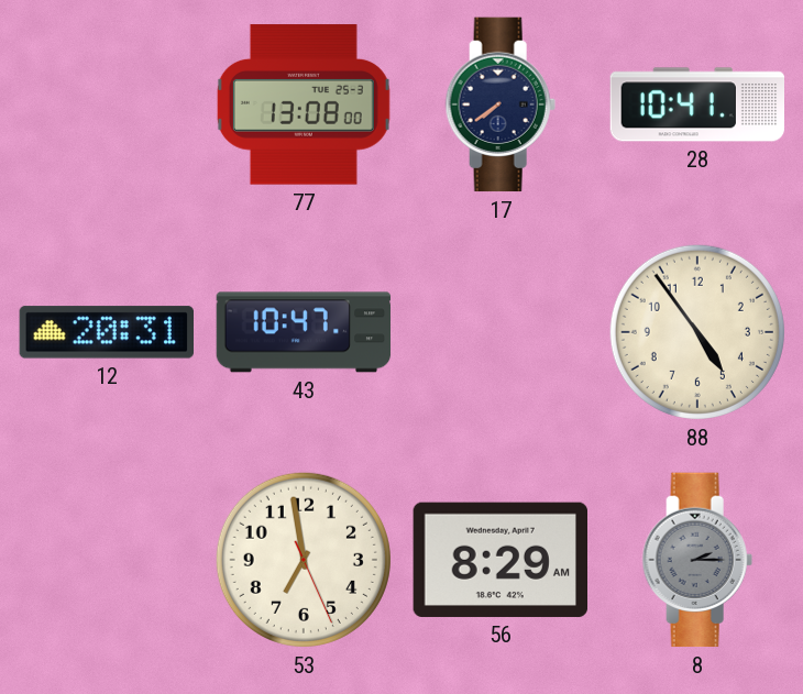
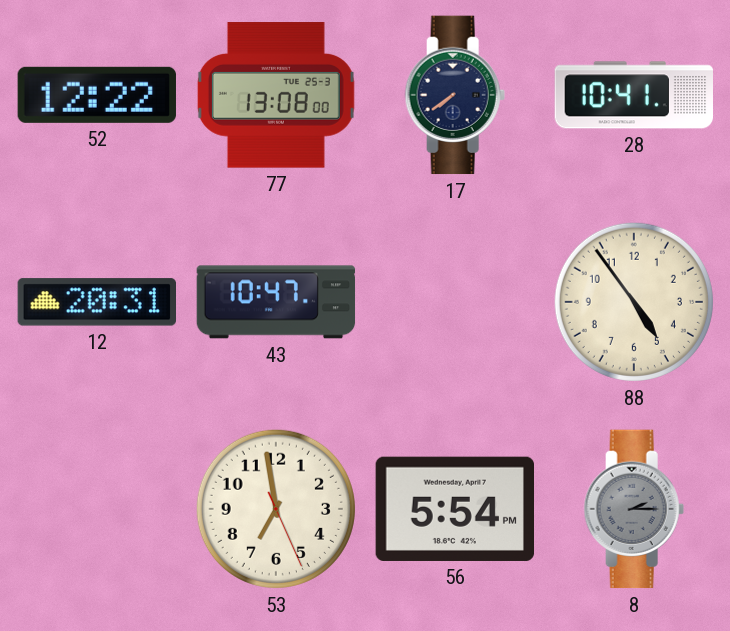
52: none -> 12:22 (97, 95)
56: 8:29 -> 5:54 (454, 509)
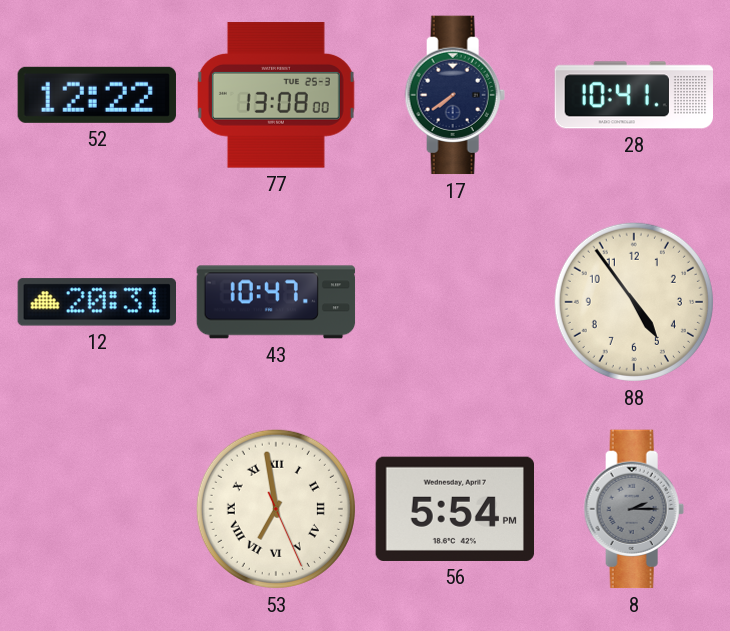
53 numerals: Arabic -> Roman (276, 509)
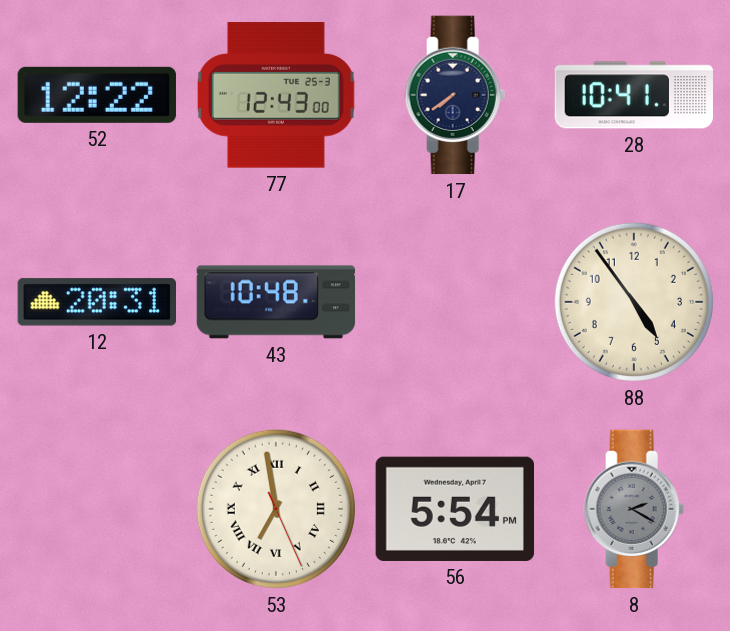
77: 13:08 -> 12:43 (276, 95)
43: 10:47 -> 10:48 (276, 302)
8: 2:15 -> 2:20 (634, 509)
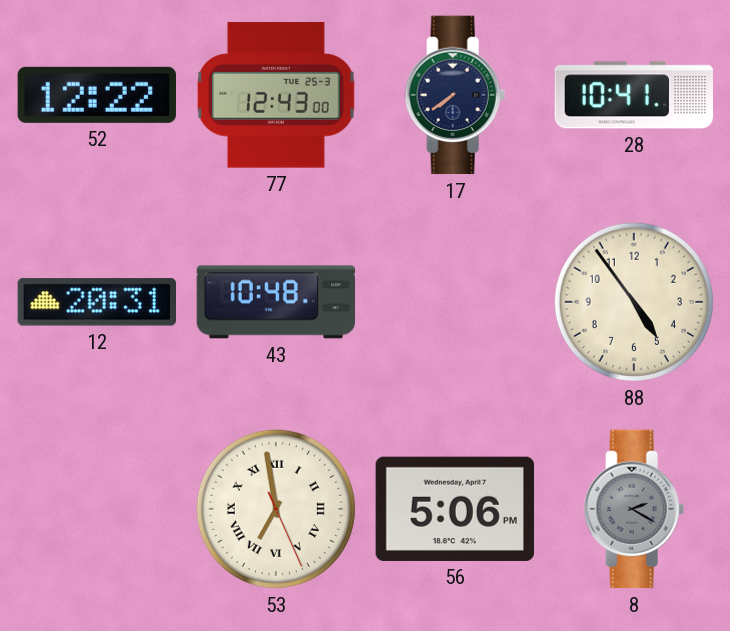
56: 5:54 -> 5:06 (454, 509)
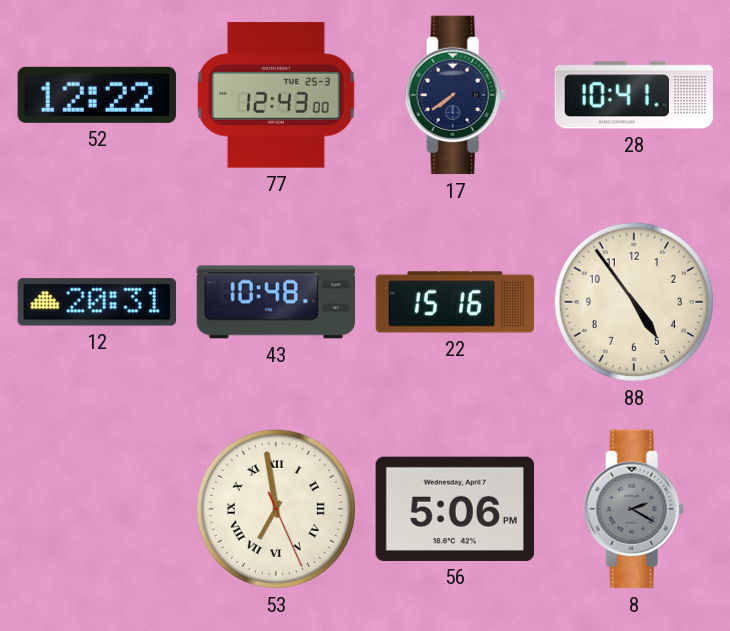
22: none -> 15:16 (455, 302)
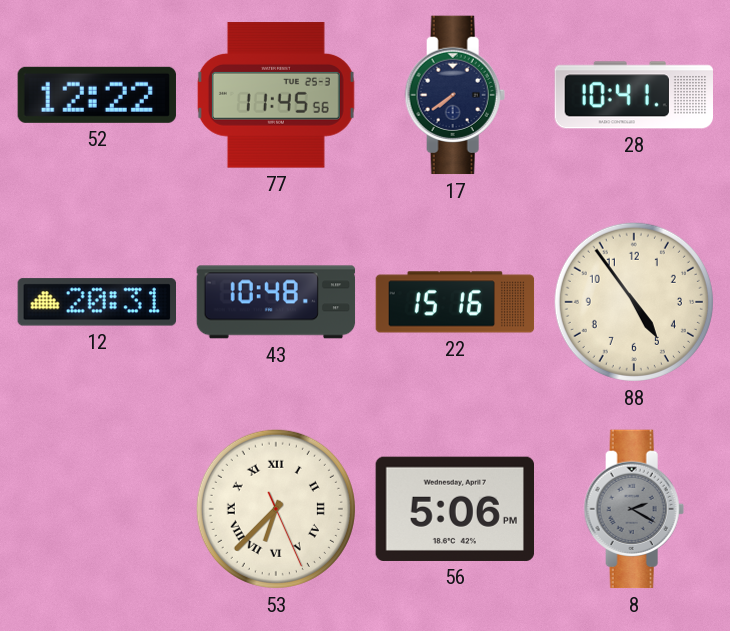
77: 12:43 -> 11:45 (276, 95)
53: 6:58 -> 6:37 (276, 509)
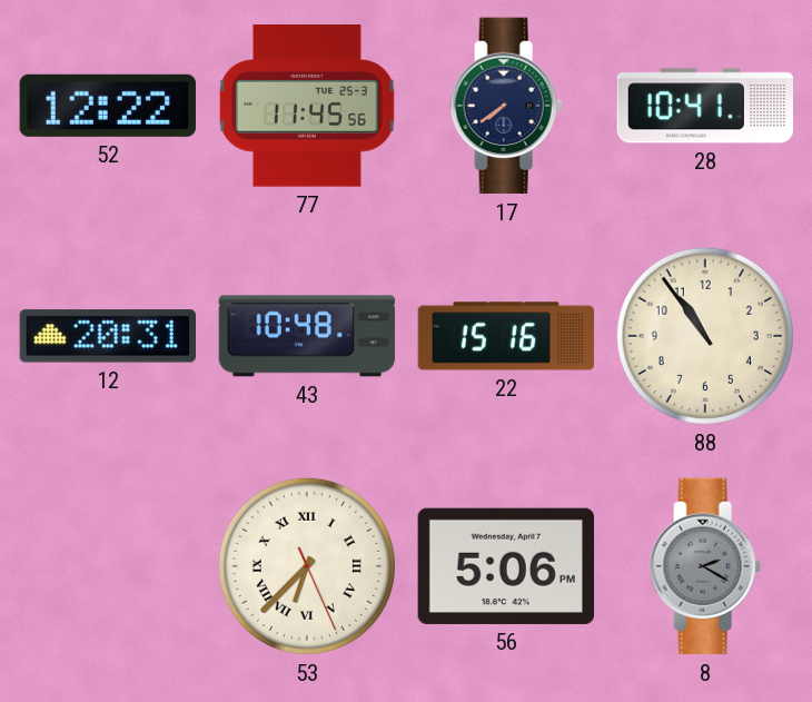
88: 4:54 -> 10:54 (705, 336)
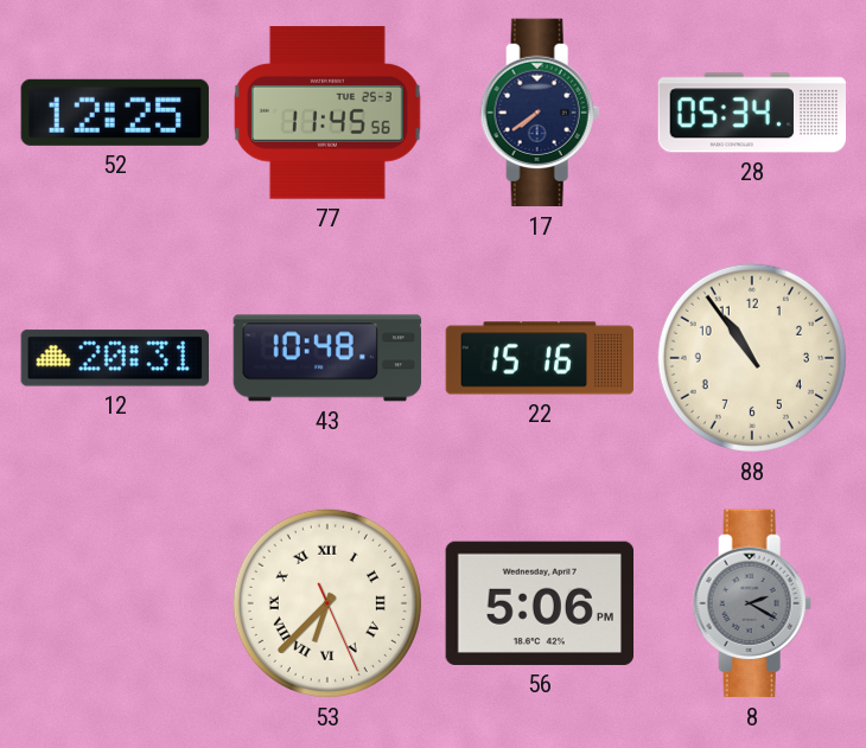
52: 12:22 -> 12:25 (115, 113)
28: 10:41 -> 05:34 (752, 113)
